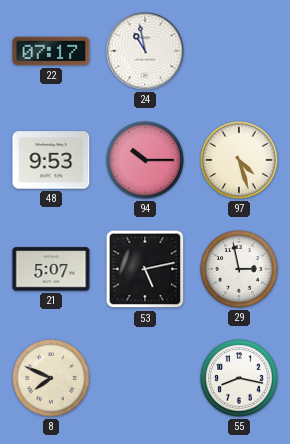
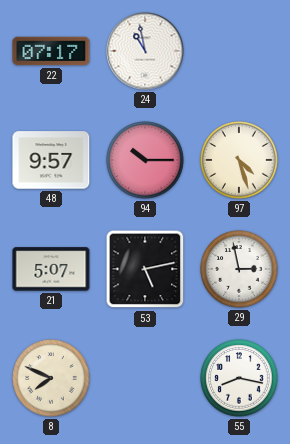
48: 9:53 -> 9:57 (51, 160)
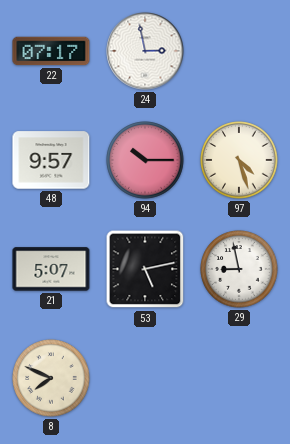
24: 10:58 -> 2:58 (145, 51)
29: 2:58 -> 8:58 (239, 269)
55: 8:17 -> none (239, 378)
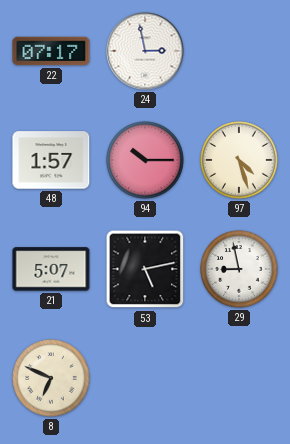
48: 9:57 -> 1:57 (51, 160)
8: 7:49 -> 6:49 (51, 378)
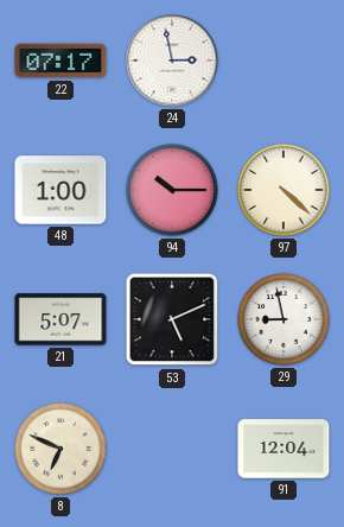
48: 1:57 -> 1:00 (60, 190)
97: 4:27 -> 4:22 (284, 190)
53: 5:13 -> 5:11 (172, 319)
91: none -> 12:04 (284, 449)
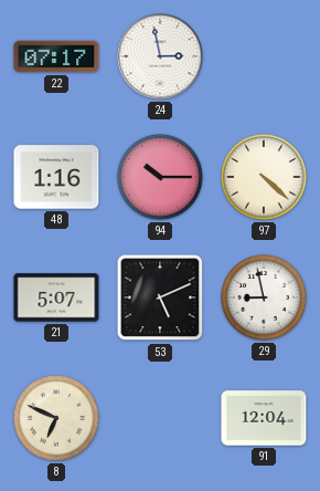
48: 1:00 -> 1:16 (56, 177)
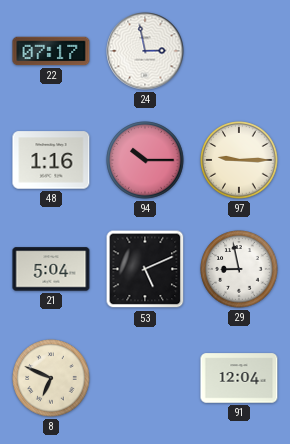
97: 4:22 -> 9:15 (239, 160)
21: 5:07 -> 5:04 (51, 269)
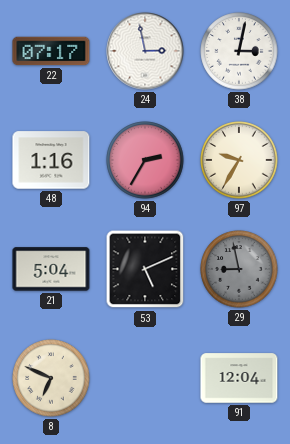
38: none -> 3:02 (239, 51)
94: 10:15 -> 2:35 (145, 160)
97: 9:15 -> 9:35 (239, 160)
29 dial: white -> grey (239, 269)
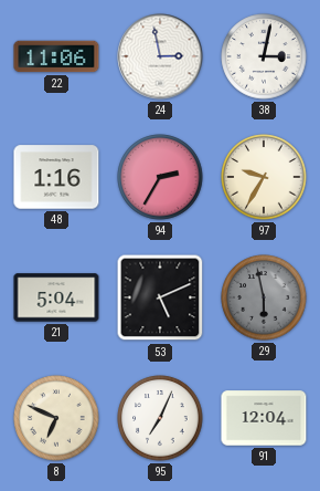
22: 07:17 -> 11:06 (56, 56)
29: 8:58 -> 5:58 (264, 297)
95: none -> 7:04 (160, 418)
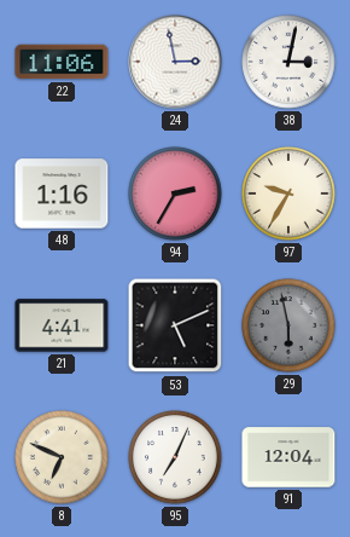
21: 5:04 -> 4:41 (62, 325)
